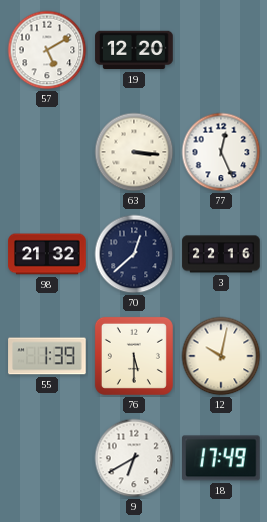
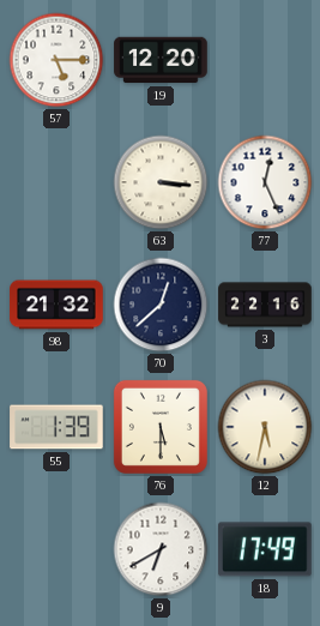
57: 5:10 -> 5:15 (56, 60)
12: 10:02 -> 5:32 (265, 427)
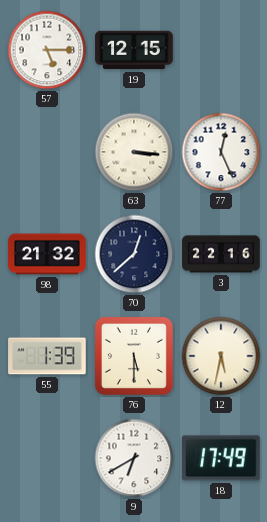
19: 12:20 -> 12:15 (134, 50)
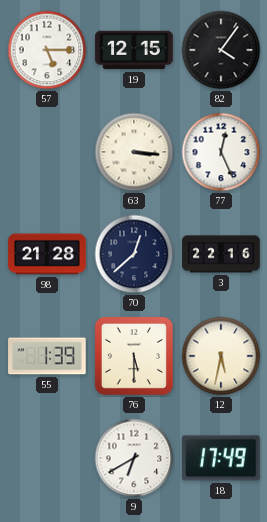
82: none -> 4:06 (221, 50)
98: 21:32 -> 21:28 (47, 254)
